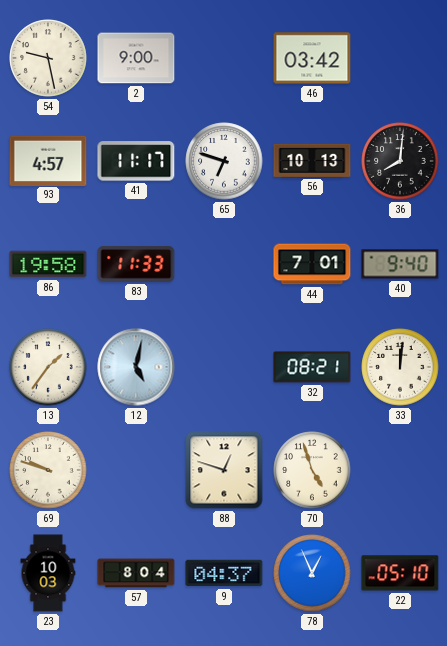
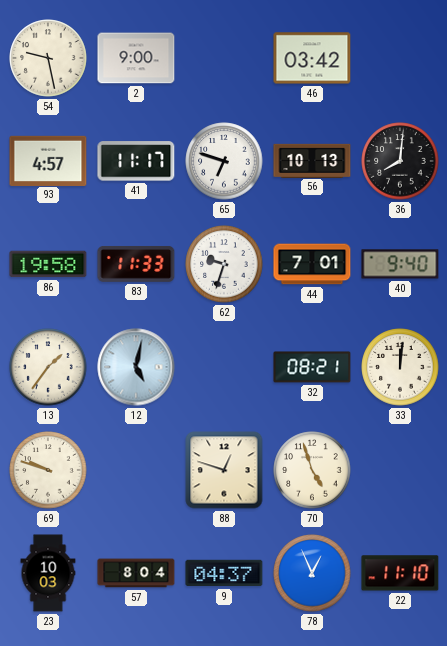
62: none -> 9:33 (224, 264)
22: 05:10 -> 11:10 (400, 573)
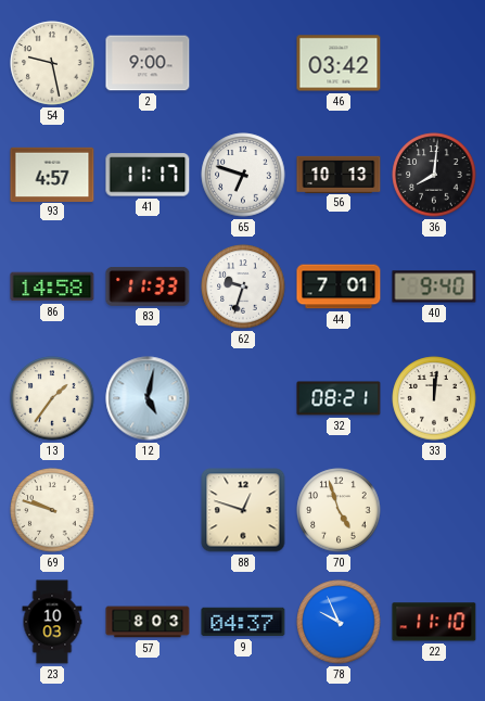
86: 19:58 -> 14:58 (52, 286)
57: 8:04 -> 8:03 (148, 622)
78: 12:56 -> 9:56 (339, 622)
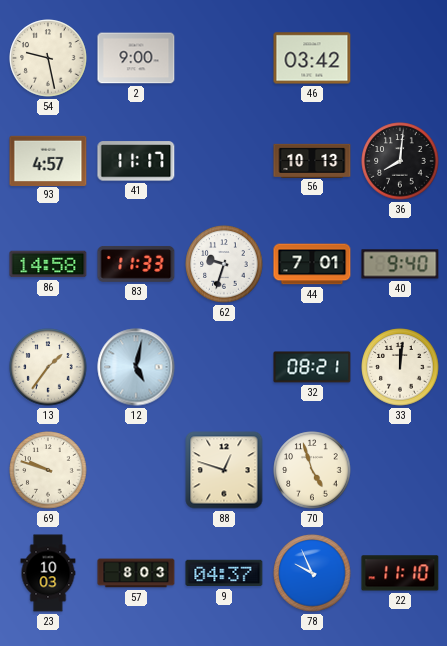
65: 6:48 -> none (243, 175)
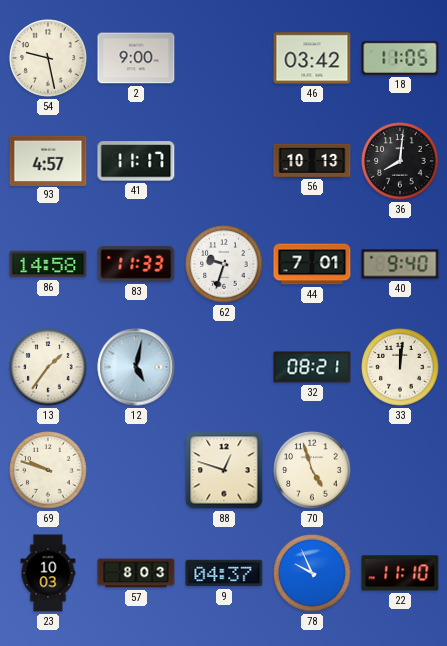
18: none -> 11:05 (400, 58)
